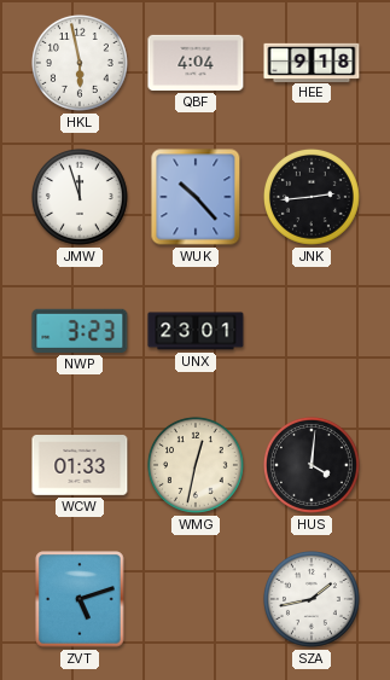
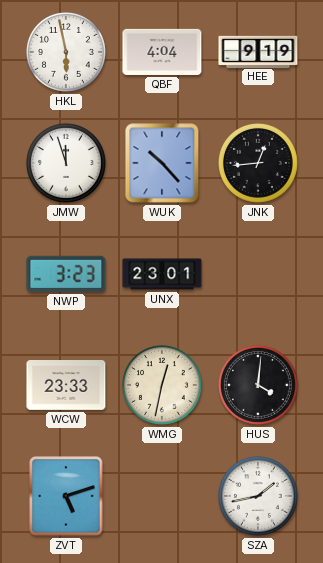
HEE: 9:18 -> 9:19 (258, 51)
JNK: 2:44 -> 12:44 (258, 163)
WCW: 01:33 -> 23:33 (66, 386)
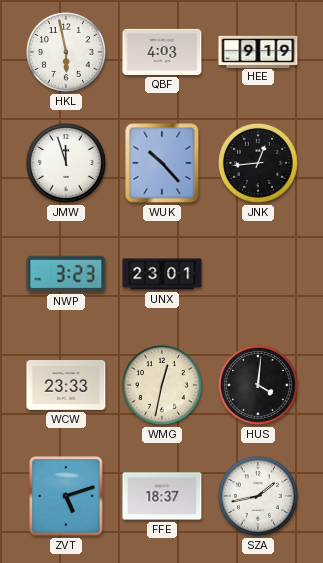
QBF: 4:04 -> 4:03 (162, 52)
FFE: none -> 18:37 (162, 496)
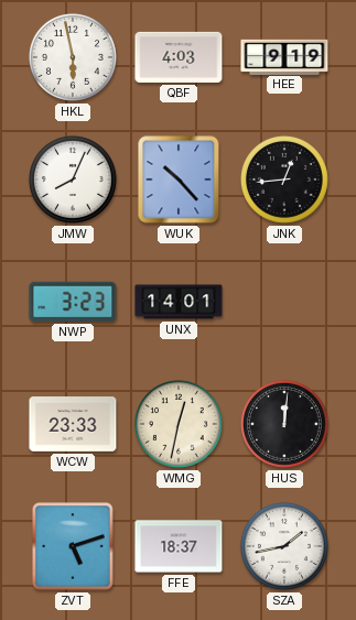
JMW: 11:57 -> 8:04 (73, 180)
UNX: 23:01 -> 14:01 (179, 302)
HUS: 4:01 -> 12:01 (284, 424)
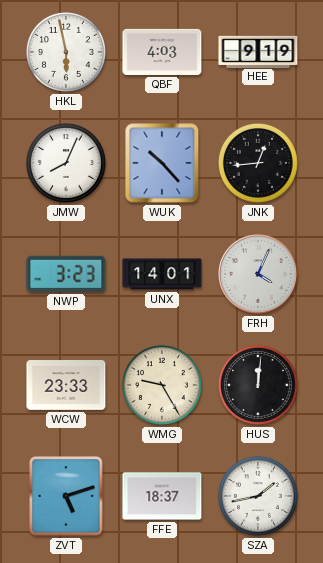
FRH: none -> 4:04 (258, 274)
WMG: 12:32 -> 9:25 (162, 385)
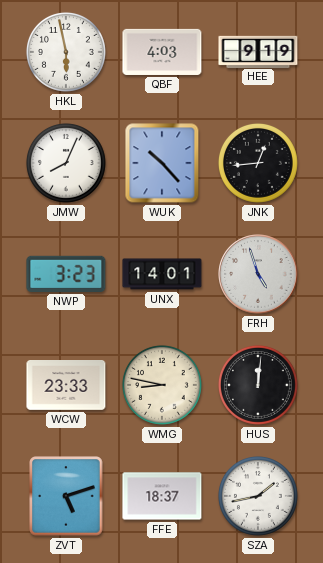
FRH: 4:04 -> 4:57 (258, 274)
WMG: 9:25 -> 8:47 (162, 385)
